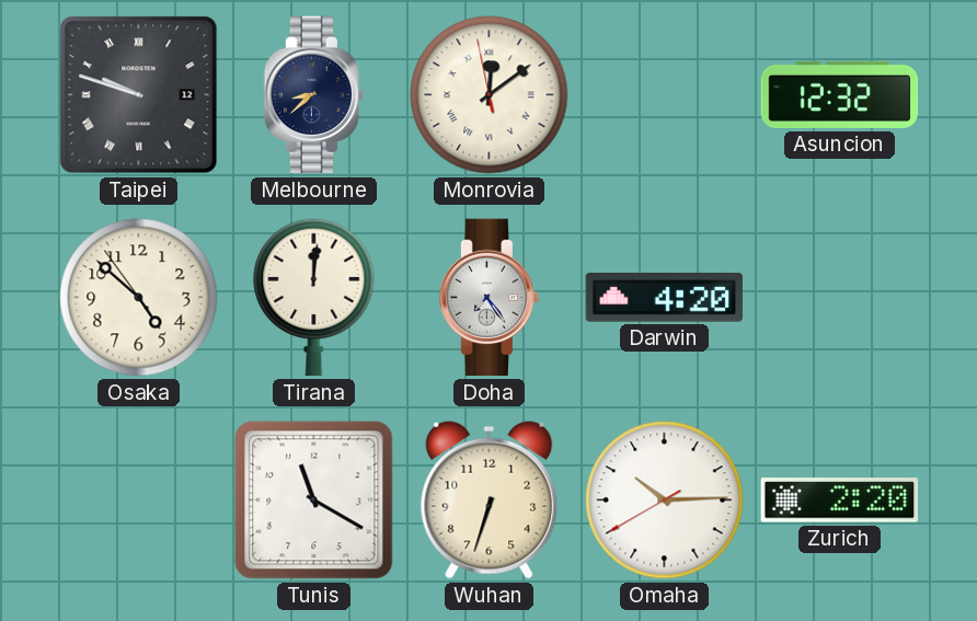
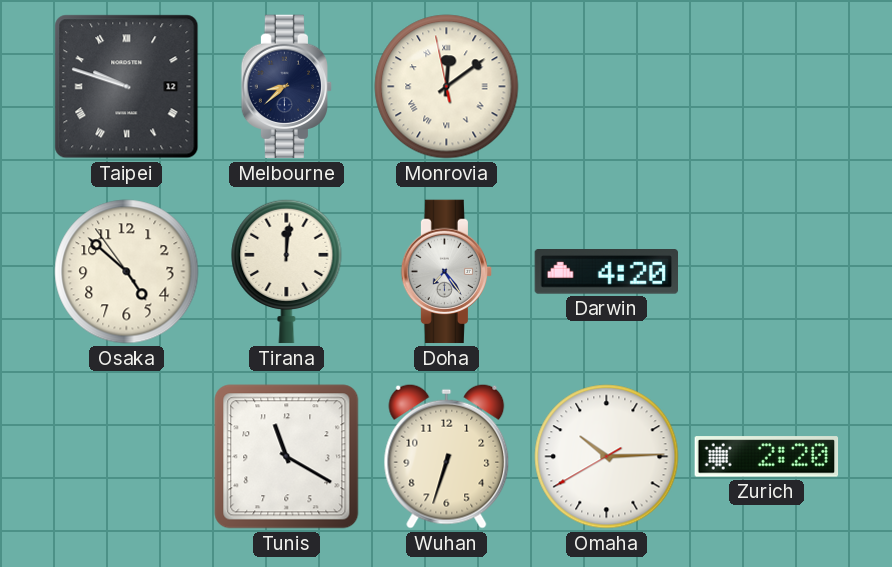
Asuncion: 12:32 -> none (840, 94)
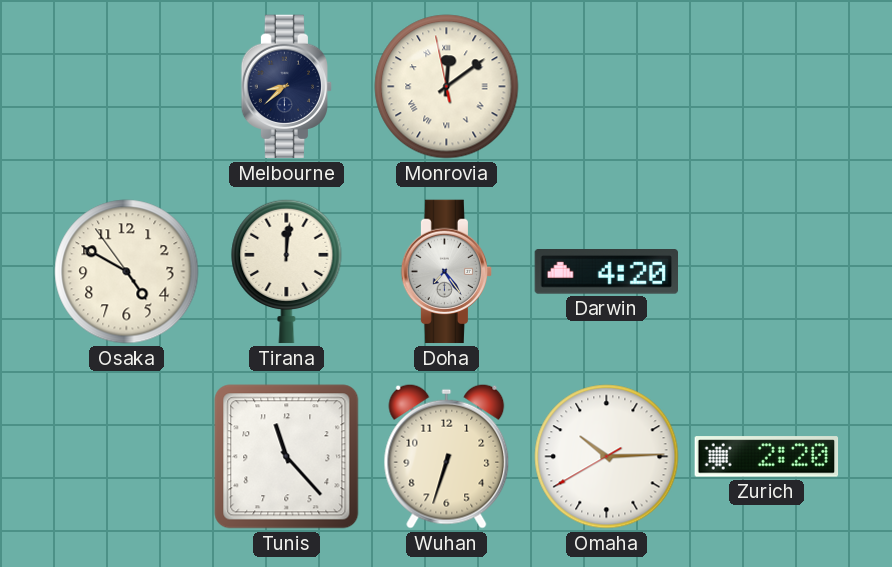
Taipei: 9:48 -> none (127, 87)
Osaka: 4:51 -> 4:49 (127, 272)
Tunis: 11:20 -> 11:23 (287, 457)
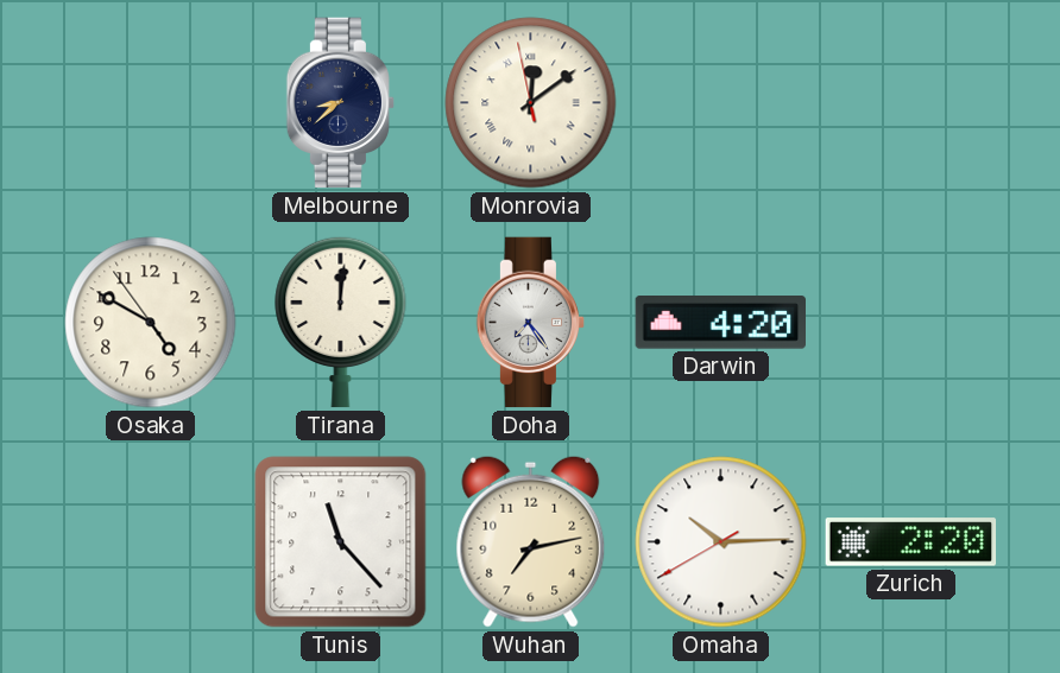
Wuhan: 6:33 -> 7:13 (531, 541)
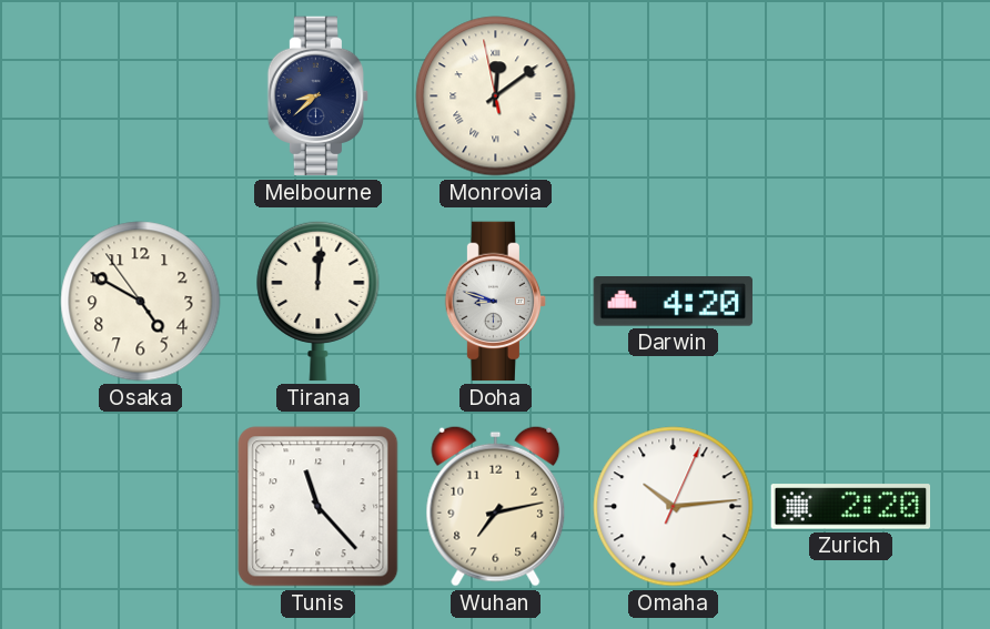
Doha: 7:24 -> 8:48 (496, 302)
Omaha: 10:14:40 -> 10:14:04 (674, 507)
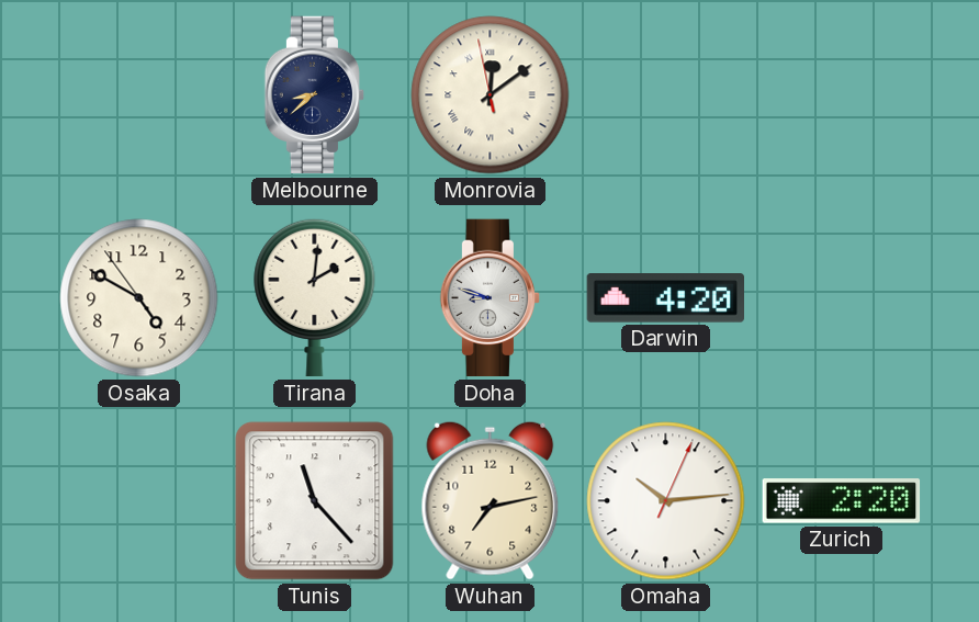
Tirana: 12:01 -> 2:01 (315, 297)
